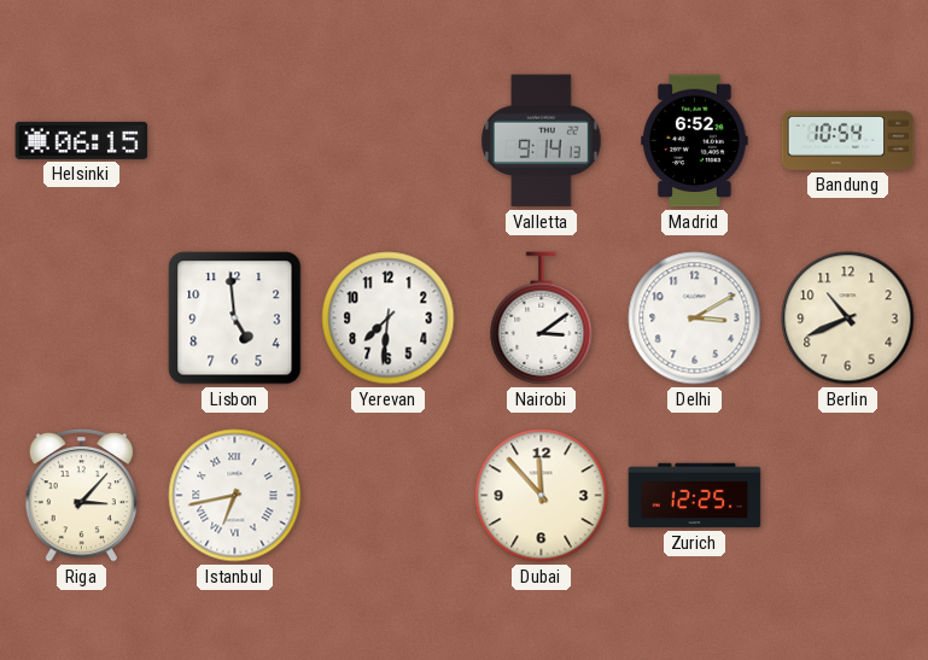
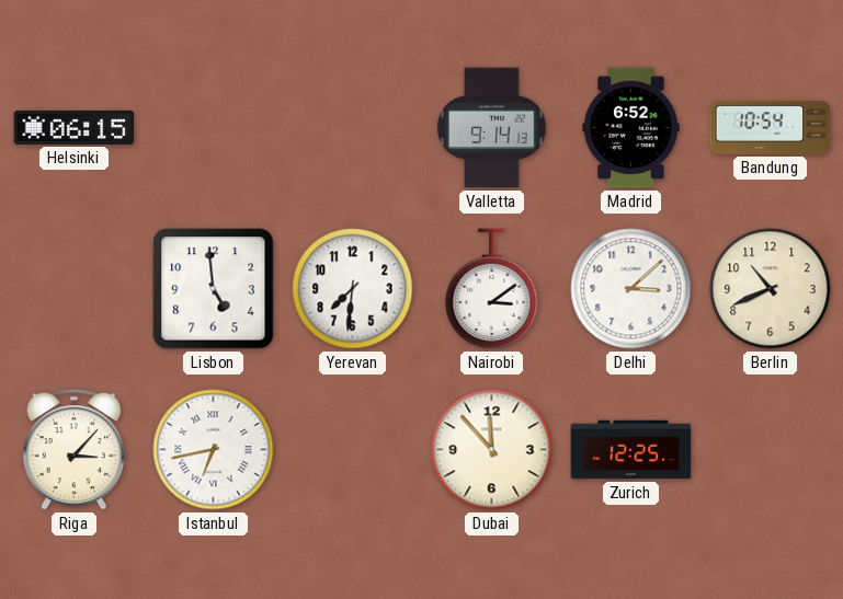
Delhi: 3:10 -> 3:08 (631, 289)
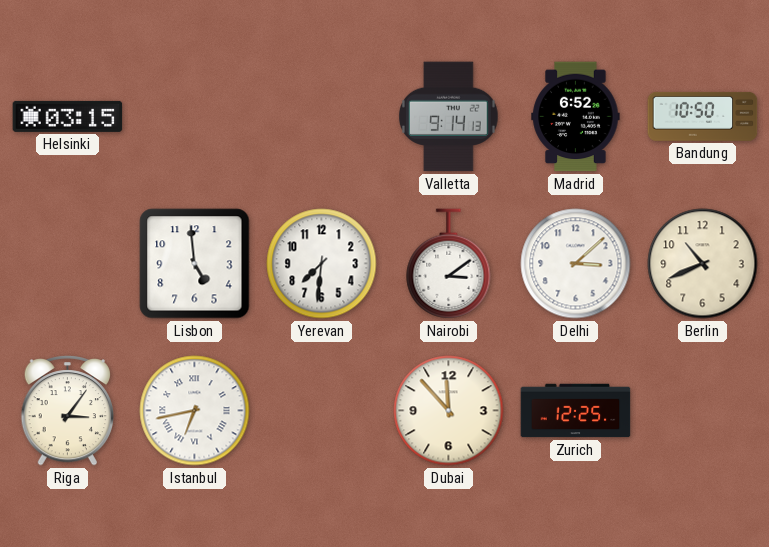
Helsinki: 06:15 -> 03:15 (68, 116)
Bandung: 10:54 -> 10:50 (703, 116)
Riga: 3:07 -> 3:06 (67, 411)
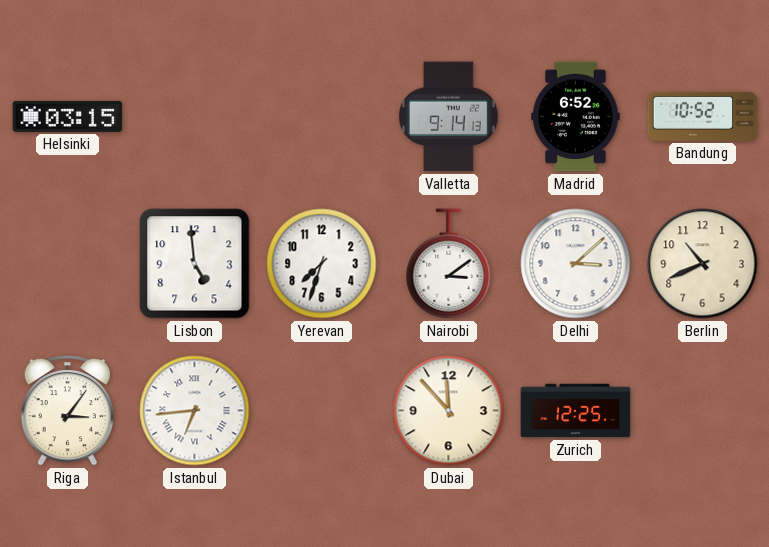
Bandung: 10:50 -> 10:52 (703, 116)
Yerevan: 7:31 -> 7:33 (322, 264)
Istanbul: 6:43 -> 6:44 (195, 411)
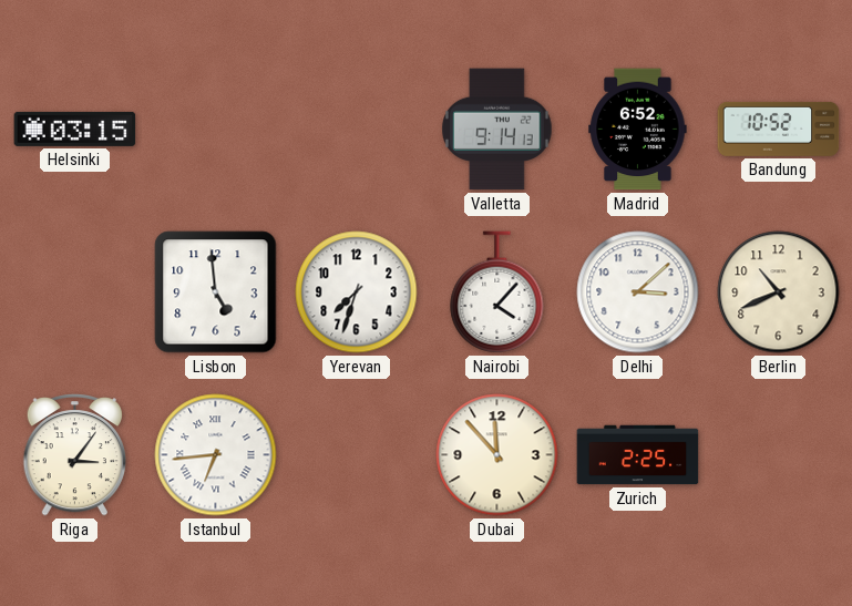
Nairobi: 3:09 -> 4:07 (497, 292)
Zurich: 12:25 -> 2:25 (638, 455)
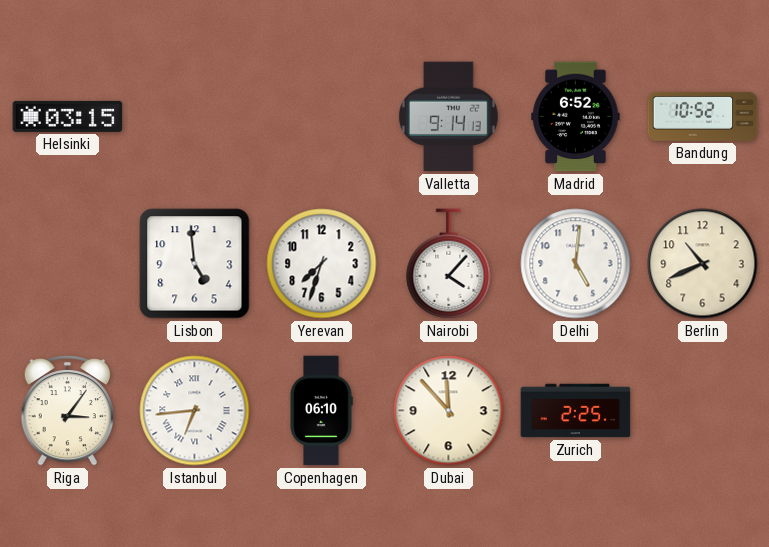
Delhi: 3:08 -> 5:01 (576, 264)
Copenhagen: none -> 06:10 (321, 411)
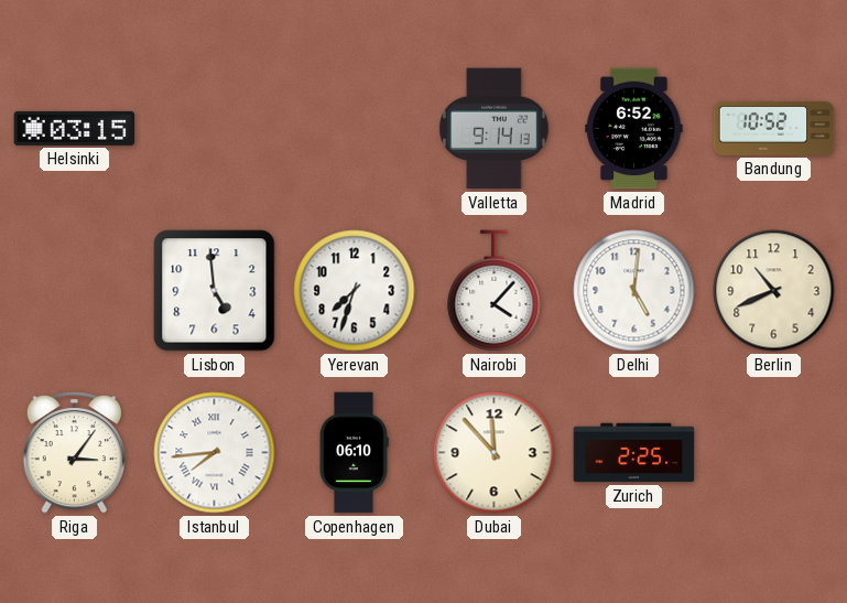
Istanbul: 6:44 -> 7:44 (215, 453)
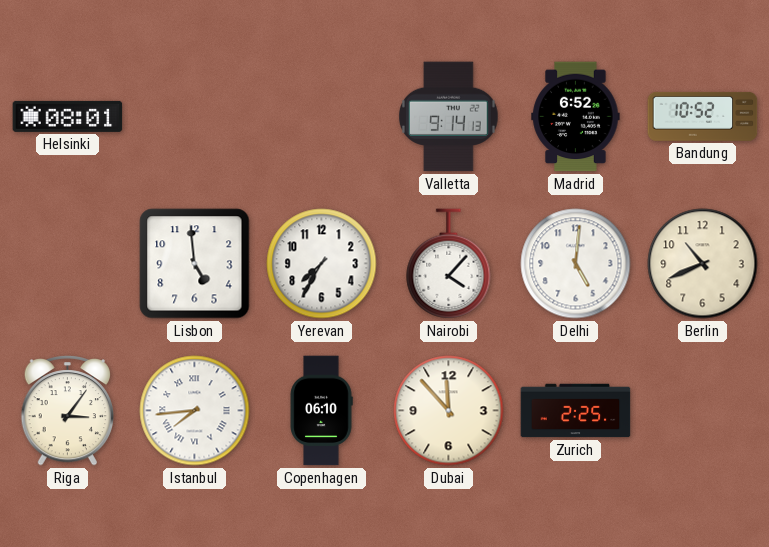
Helsinki: 03:15 -> 08:01 (68, 116)
Yerevan: 7:33 -> 7:35 (322, 264)
